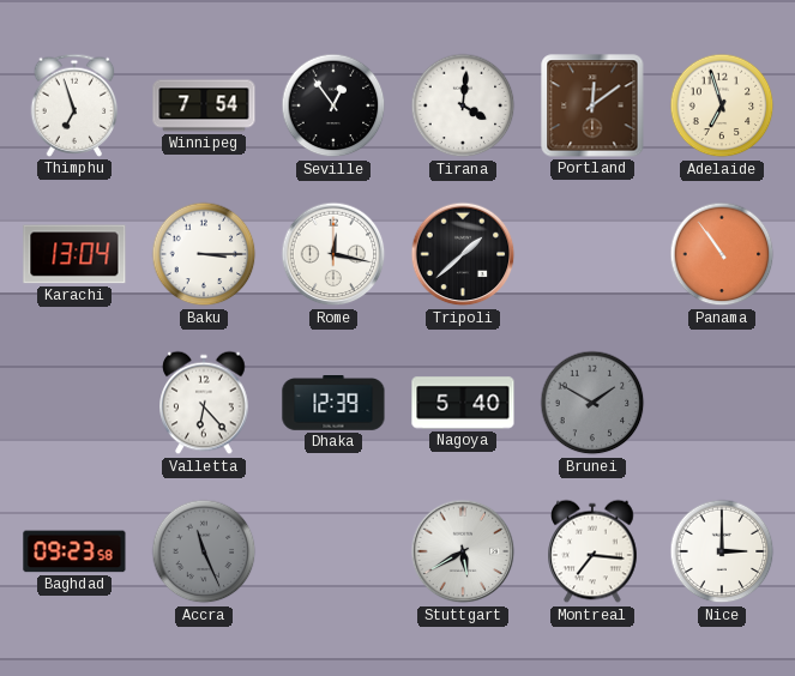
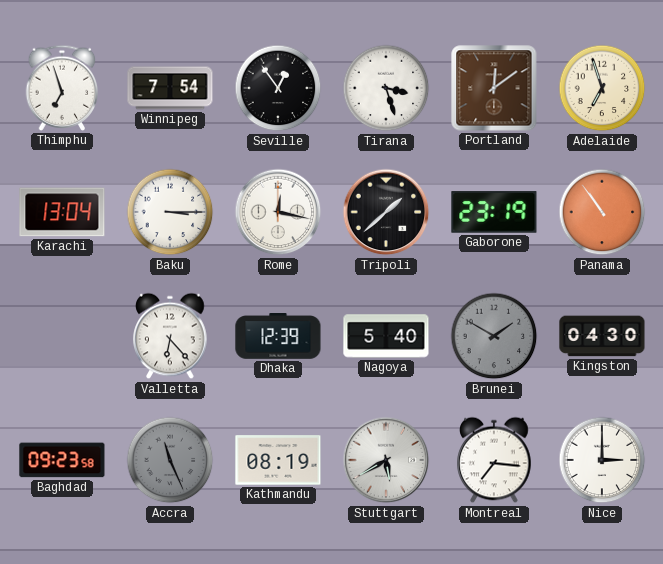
Tirana: 4:01 -> 3:27 (386, 88)
Gaborone: none -> 23:19 (494, 212)
Kingston: none -> 04:30 (602, 336)
Kathmandu: none -> 08:19 (278, 460)
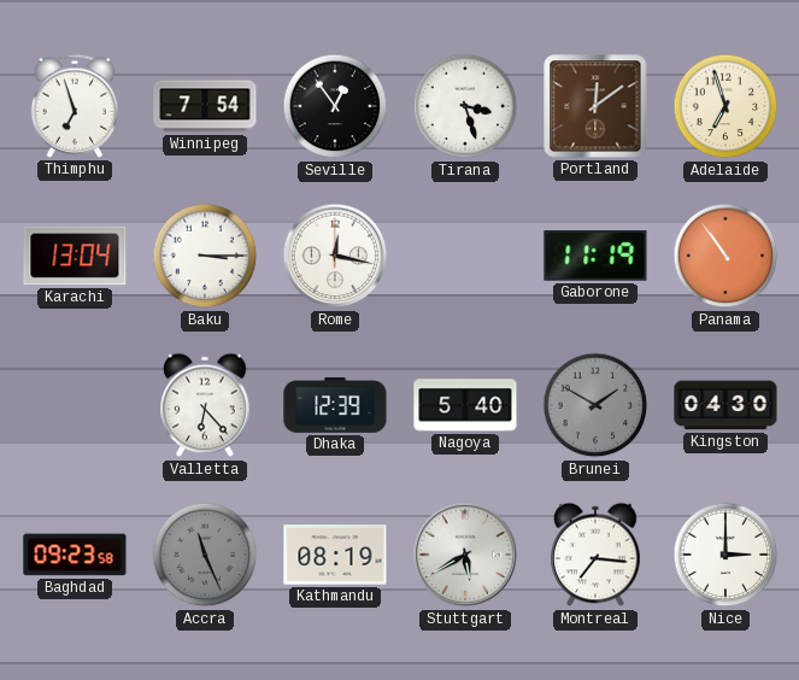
Tripoli: 1:38 -> none (386, 212)
Gaborone: 23:19 -> 11:19 (595, 256)
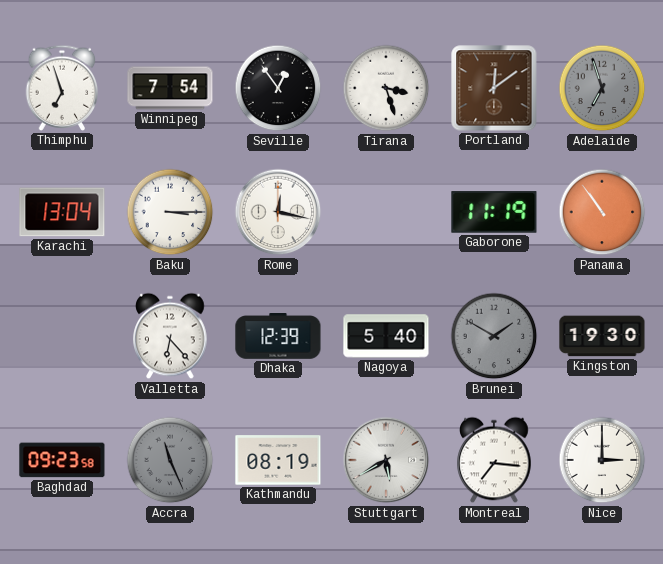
Adelaide dial: cream -> grey (602, 88)
Kingston: 04:30 -> 19:30 (602, 336)
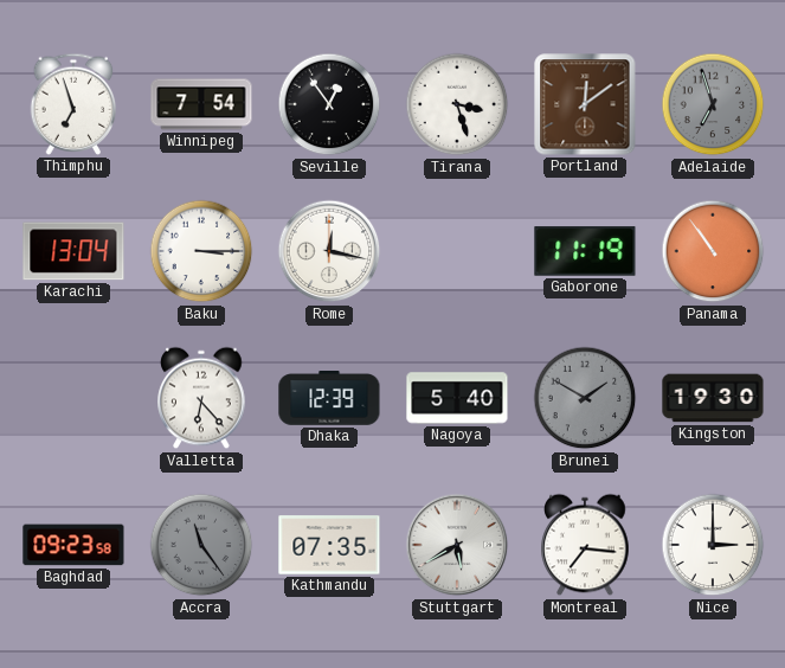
Accra: 11:26 -> 11:24 (201, 545)
Kathmandu: 08:19 -> 07:35 (329, 545)
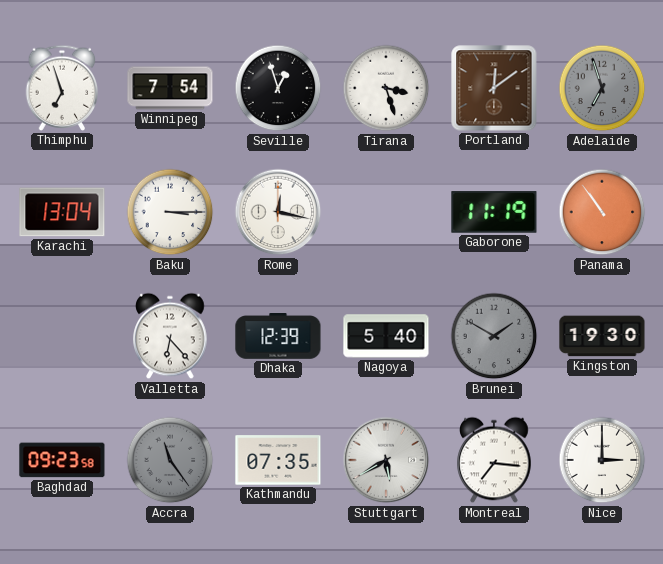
Seville: 12:54 -> 12:57 (278, 88)
